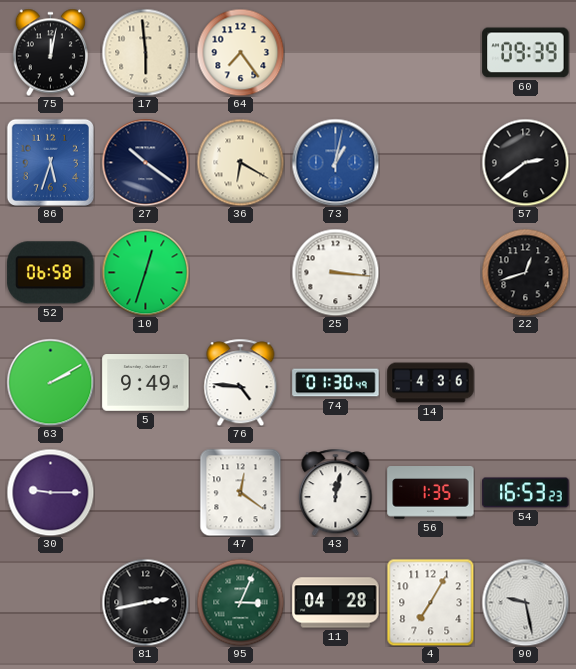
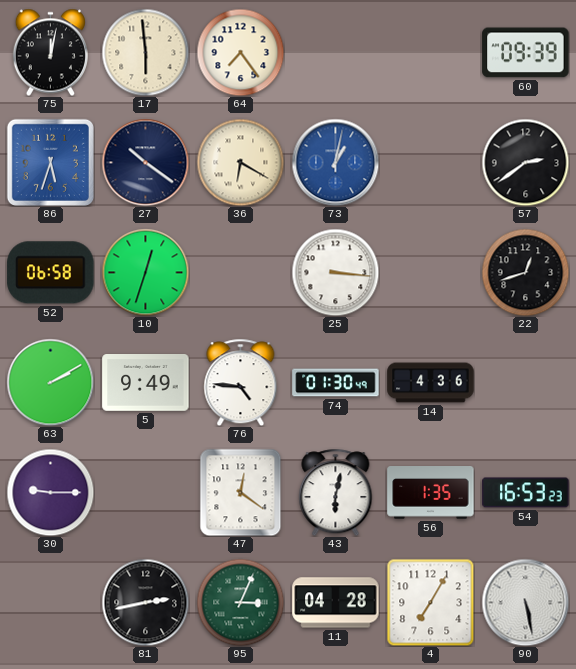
43: 12:02 -> 6:02 (336, 492)
90: 9:28 -> 5:28 (525, 602)
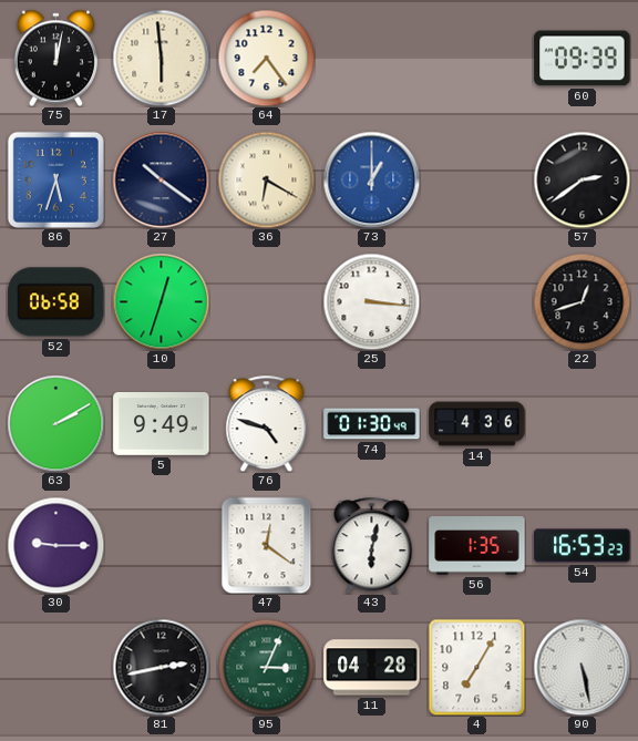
73: 1:02 -> 1:00 (371, 179)
76: 4:46 -> 4:48 (267, 423)
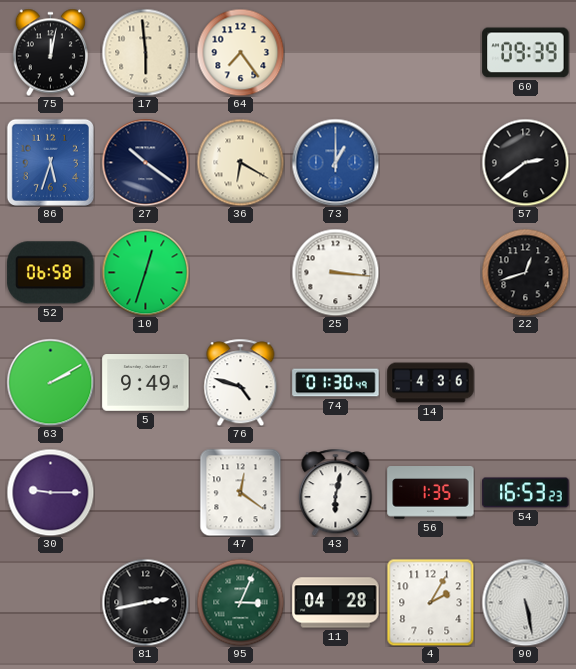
4: 7:05 -> 2:05 (430, 602)
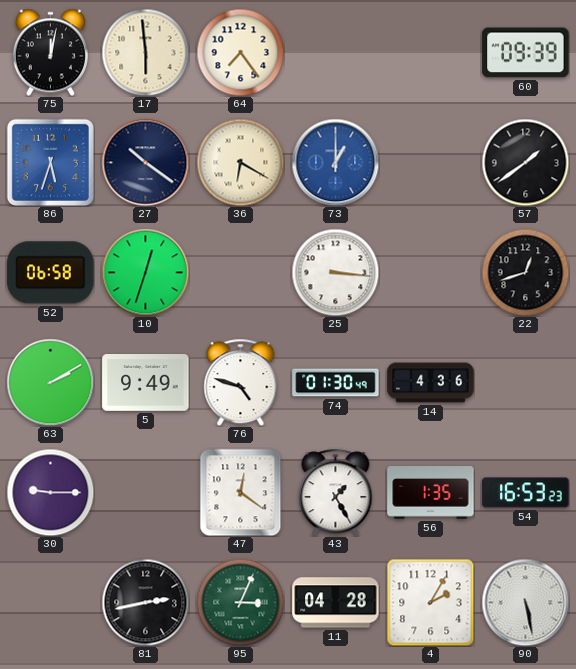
57: 2:39 -> 1:39 (525, 162)
43: 6:02 -> 1:25 (336, 492)
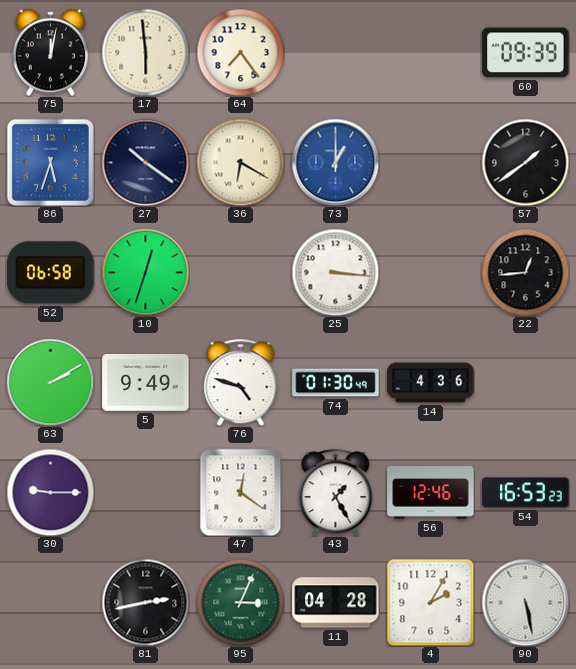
22: 12:42 -> 12:44 (525, 272)
56: 1:35 -> 12:46 (431, 493)
